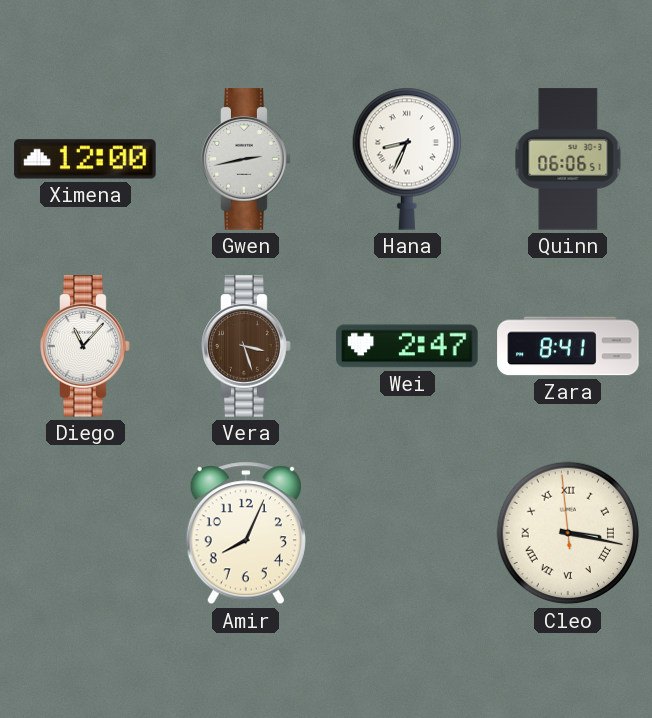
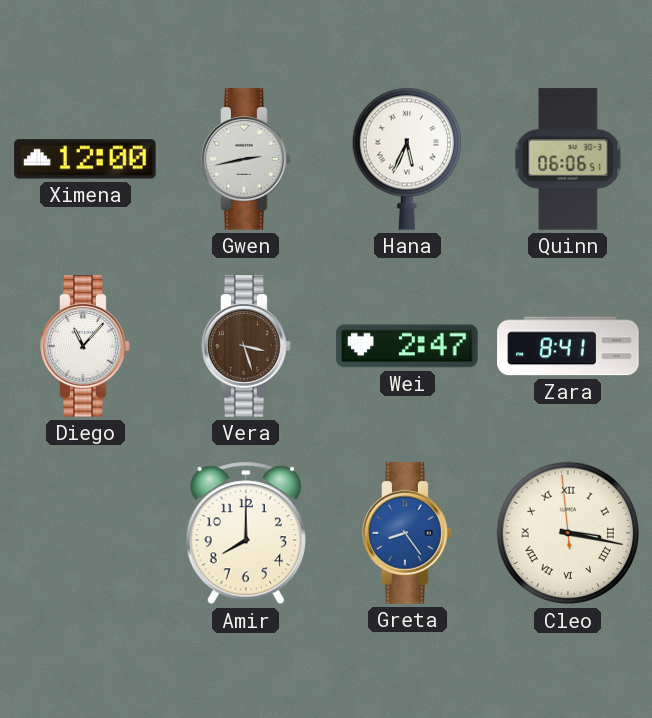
Hana: 8:34 -> 5:34 (406, 159)
Amir: 8:04 -> 8:00 (246, 533)
Greta: none -> 8:24 (407, 533)
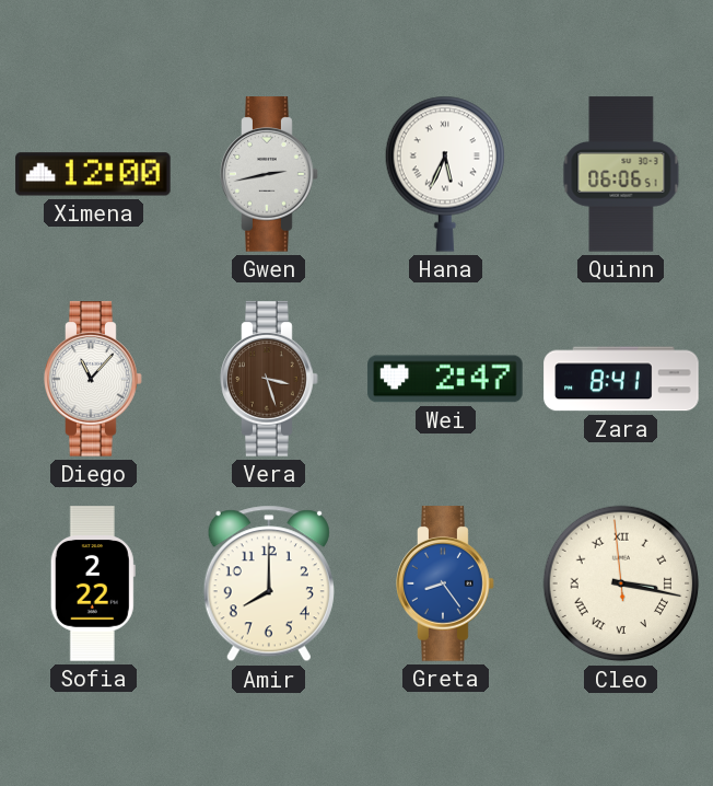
Sofia: none -> 2:22 (93, 583)
